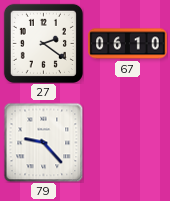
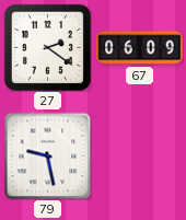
67: 06:10 -> 06:09 (140, 48)
79: 9:23 -> 9:28 (47, 155)
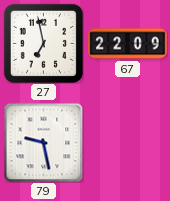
27: 2:21 -> 6:58 (43, 43)
67: 06:09 -> 22:09 (128, 44)
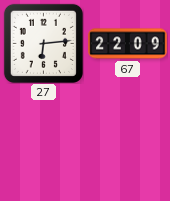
27: 6:58 -> 6:14 (43, 43)
79: 9:28 -> none (43, 142)
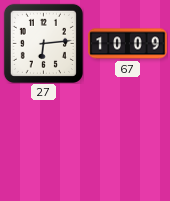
67: 22:09 -> 10:09 (128, 44)
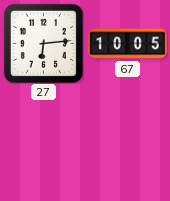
67: 10:09 -> 10:05 (128, 44)
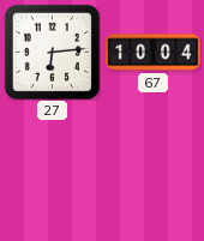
67: 10:05 -> 10:04 (154, 53)
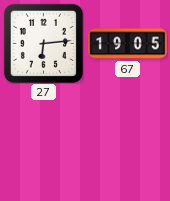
67: 10:04 -> 19:05 (128, 44)
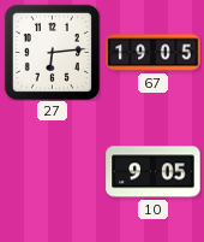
10: none -> 9:05 (154, 172)
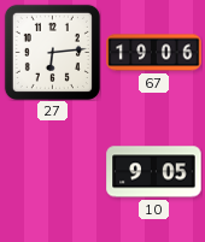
67: 19:05 -> 19:06 (154, 53)
